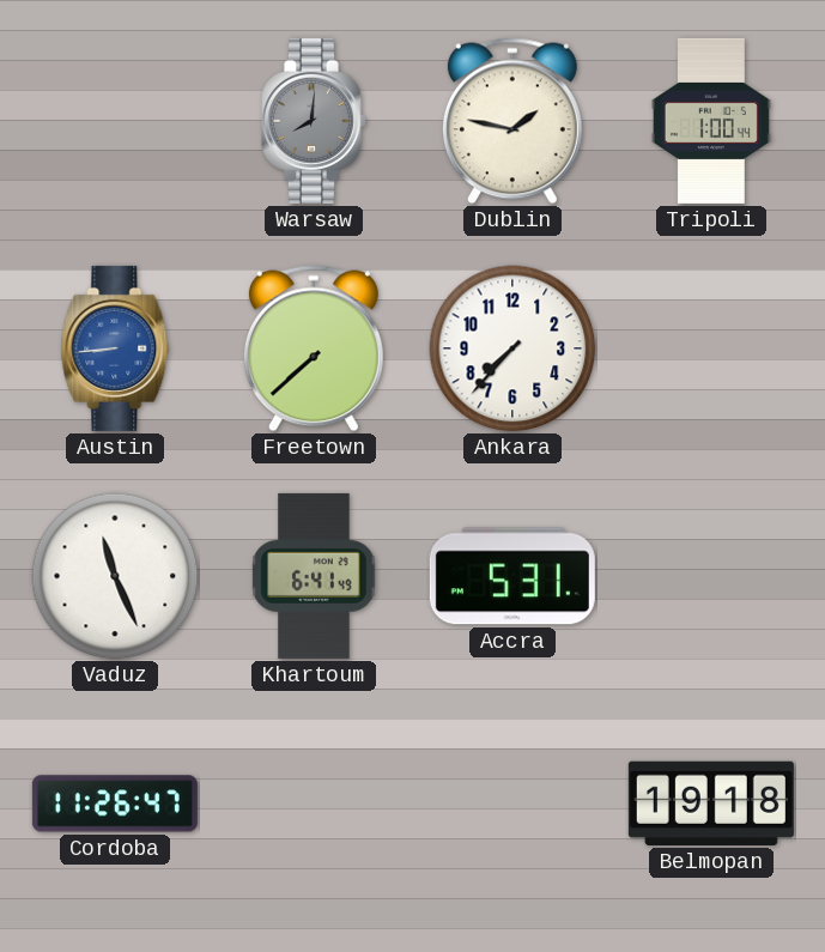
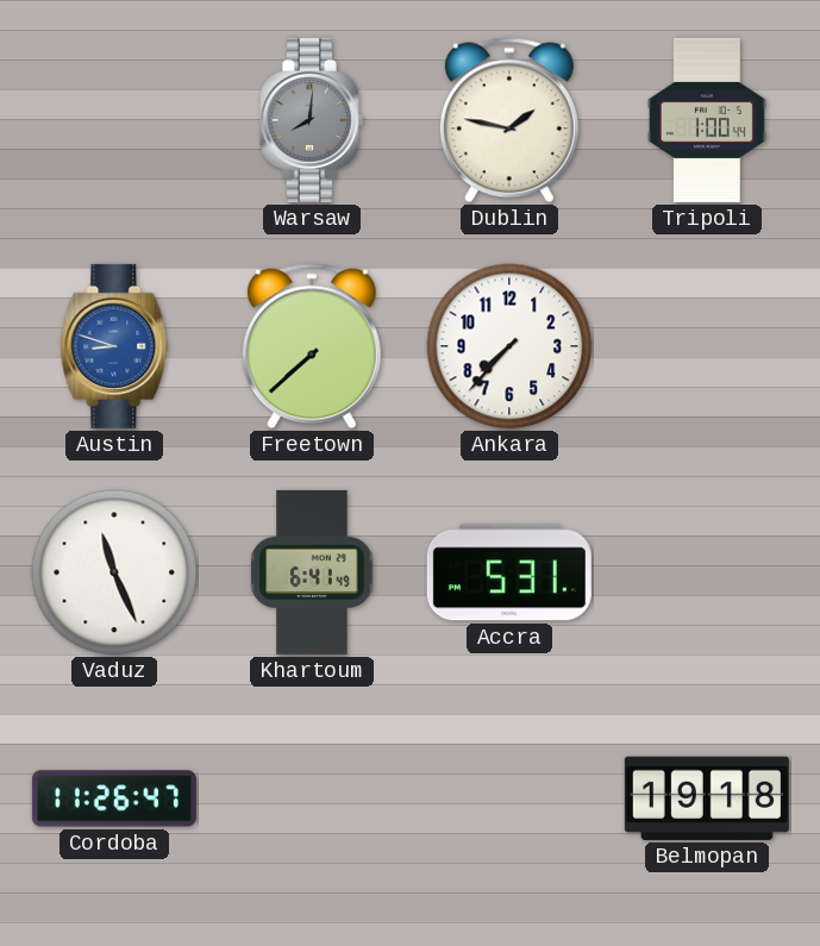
Austin: 8:44 -> 8:48 (114, 346)
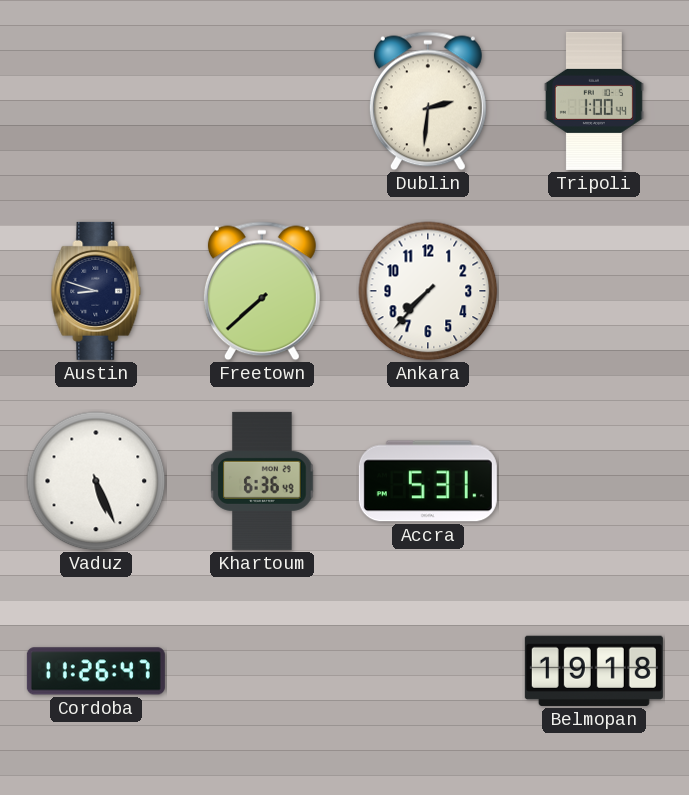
Warsaw: 8:01 -> none (313, 120)
Dublin: 1:47 -> 2:31 (428, 101)
Austin dial: blue -> navy (96, 291)
Vaduz: 11:26 -> 5:26 (96, 481)
Khartoum: 6:41 -> 6:36 (262, 481)
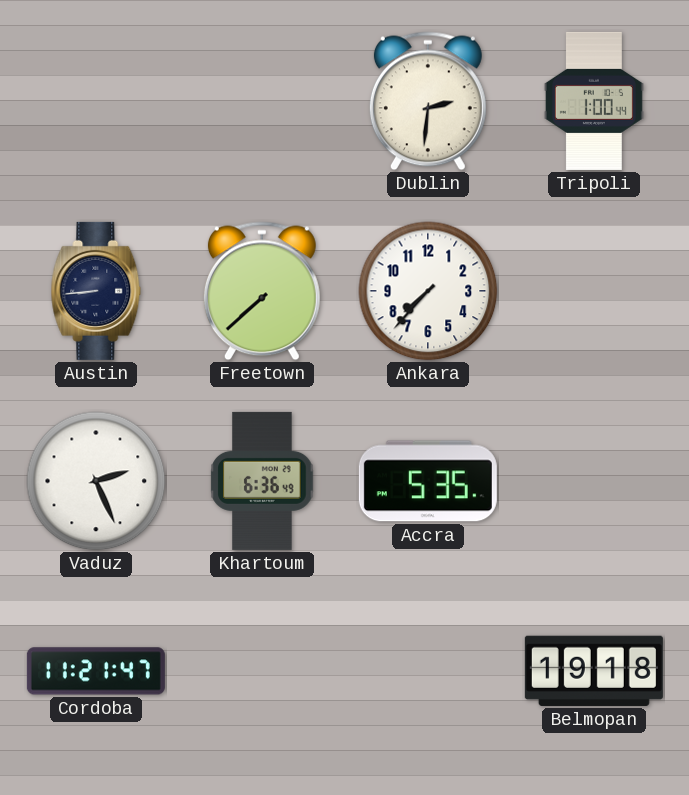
Austin: 8:48 -> 8:44 (96, 291)
Vaduz: 5:26 -> 2:26 (96, 481)
Accra: 5:31 -> 5:35 (428, 481)
Cordoba: 11:26 -> 11:21 (96, 671)
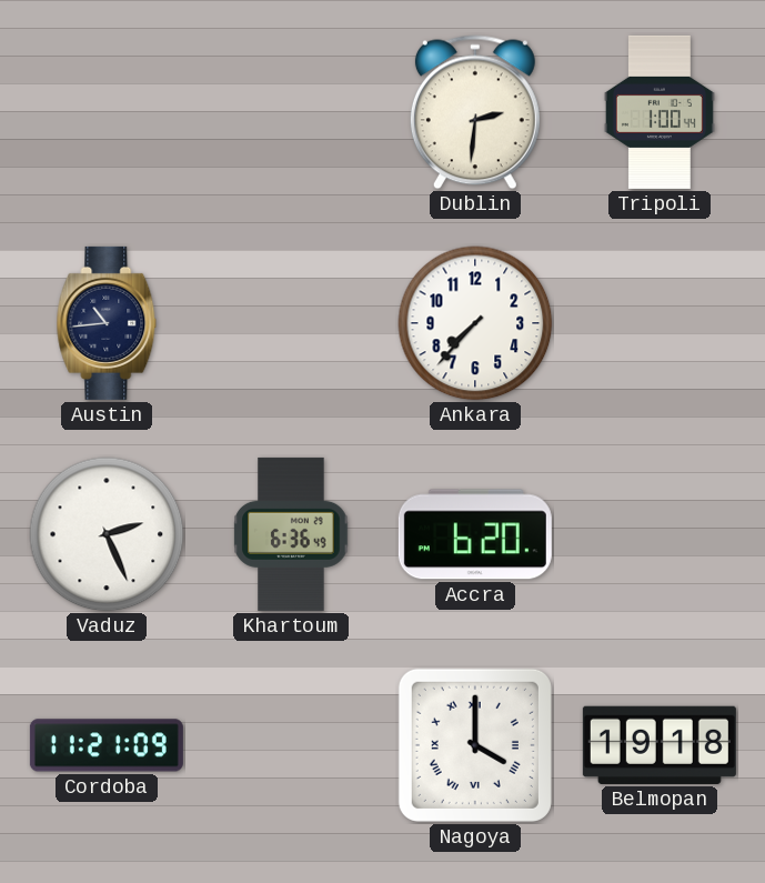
Austin: 8:44 -> 10:44 (107, 323)
Freetown: 7:38 -> none (262, 291)
Accra: 5:35 -> 6:20 (475, 534)
Cordoba: 11:21:47 -> 11:21:09 (107, 745)
Nagoya: none -> 4:00 (475, 745)
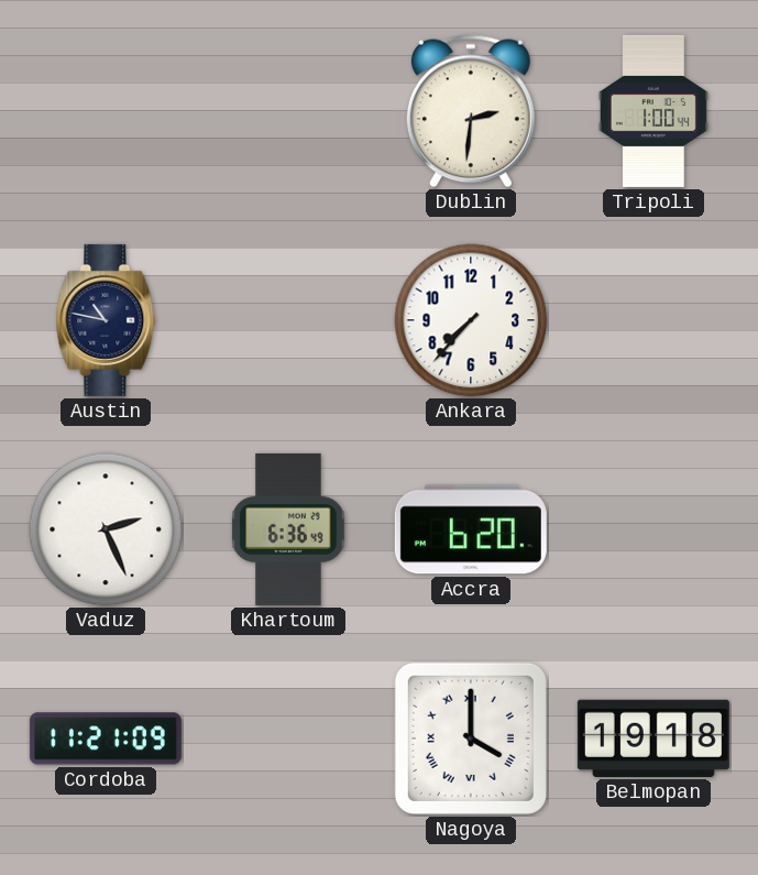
Austin: 10:44 -> 10:47 (106, 320)
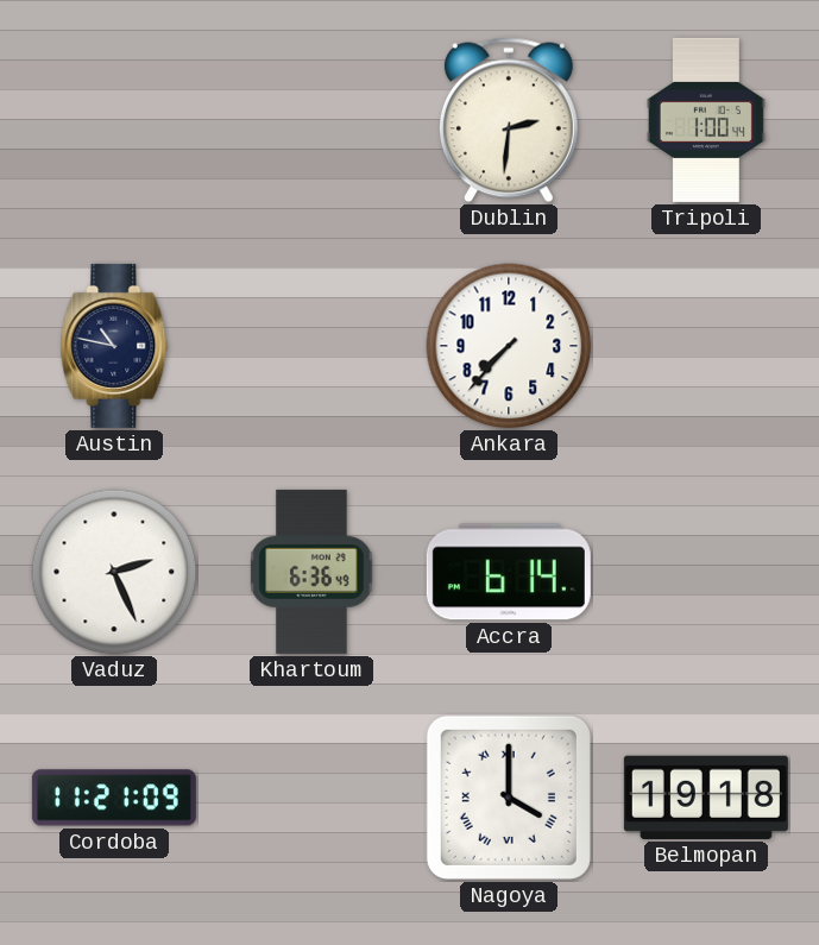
Accra: 6:20 -> 6:14 (509, 572)
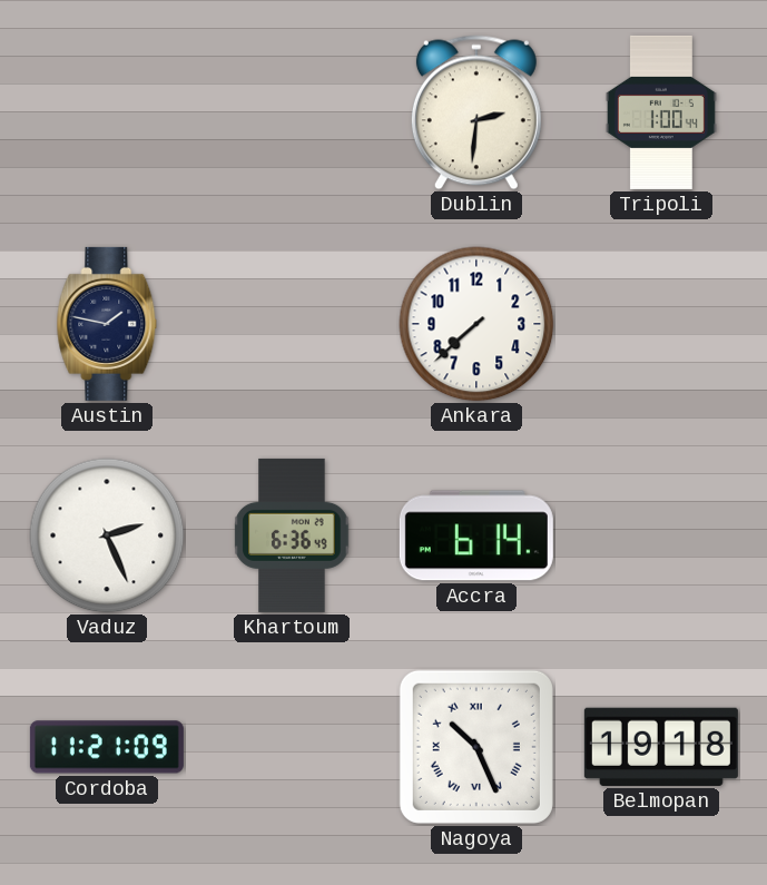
Austin: 10:47 -> 1:47 (107, 324)
Ankara: 7:37 -> 7:38 (476, 324)
Nagoya: 4:00 -> 10:26 (476, 747)
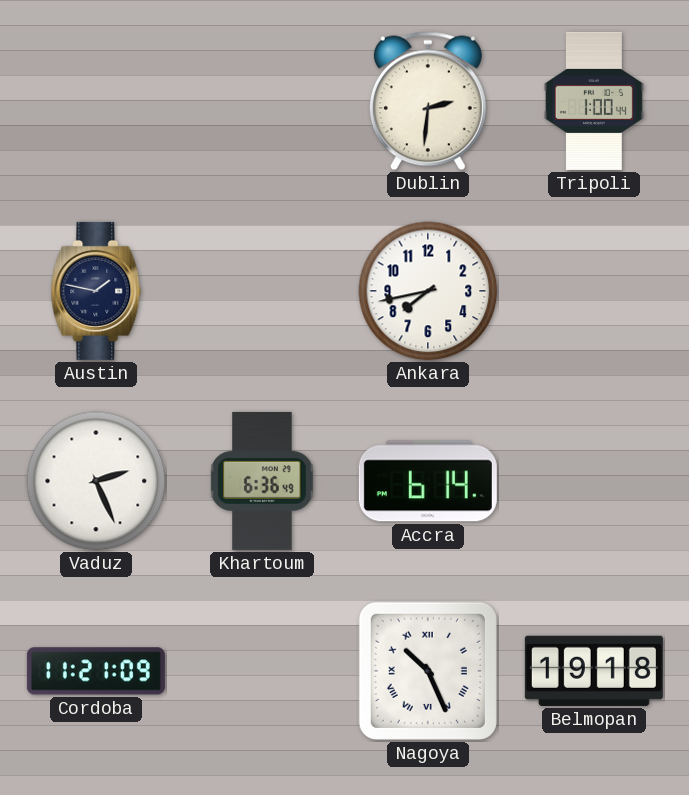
Ankara: 7:38 -> 7:43 (428, 291)
